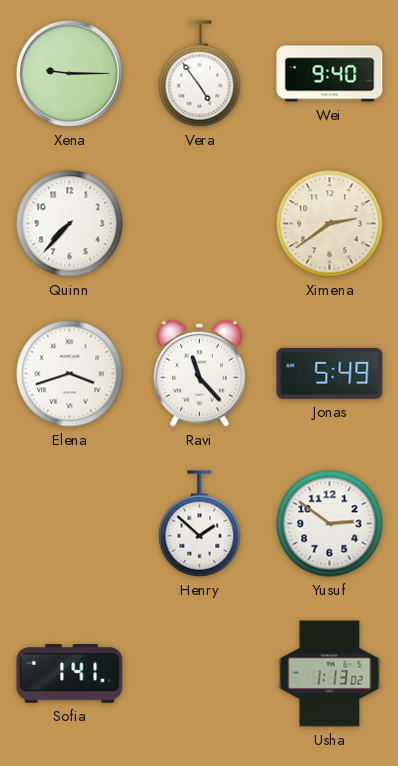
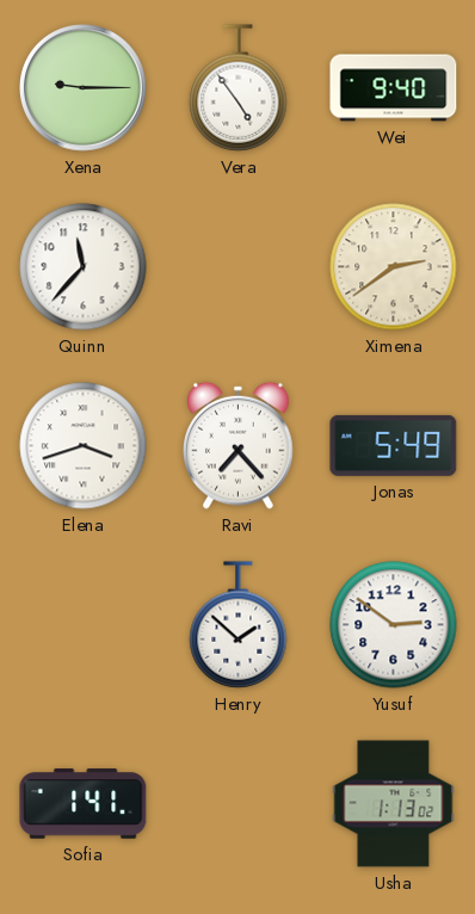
Quinn: 7:37 -> 11:37 (84, 267)
Ravi: 11:23 -> 7:23 (239, 445)
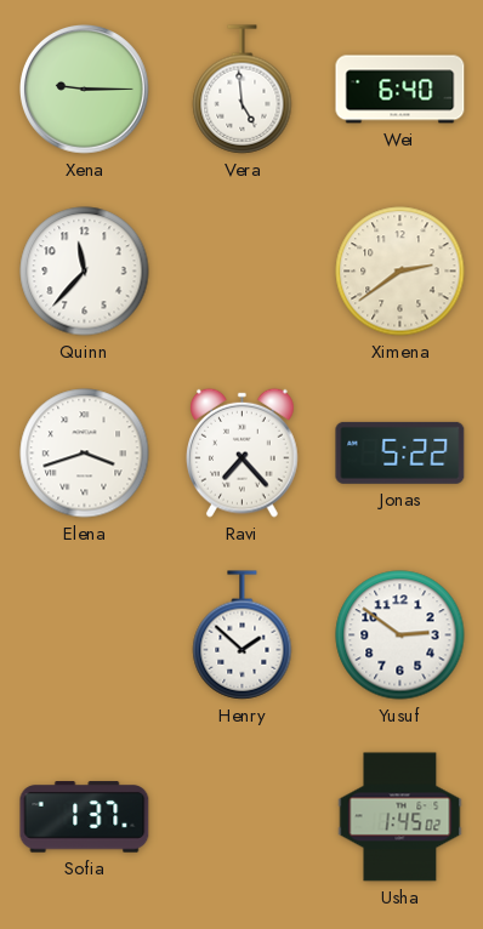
Vera: 4:54 -> 4:59 (243, 90)
Wei: 9:40 -> 6:40 (400, 90)
Jonas: 5:49 -> 5:22 (400, 452)
Sofia: 1:41 -> 1:37 (85, 817)
Usha: 1:13 -> 1:45 (400, 817)
